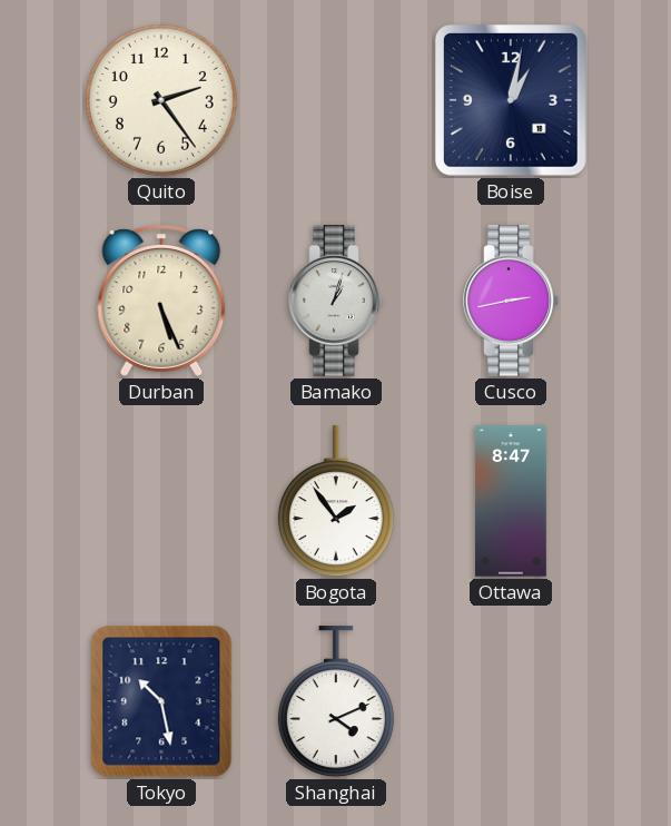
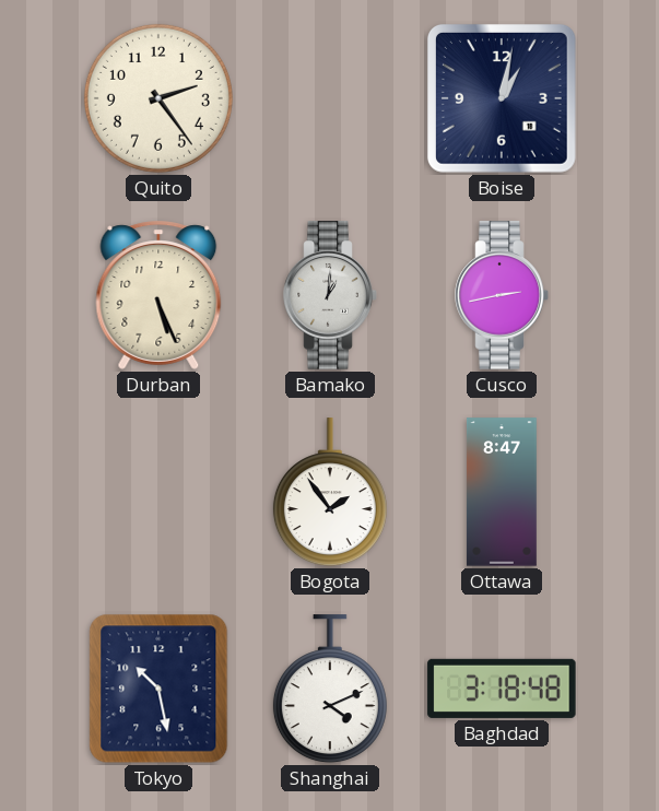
Bamako: 1:03 -> 1:01 (330, 295)
Baghdad: none -> 3:18 (502, 689)
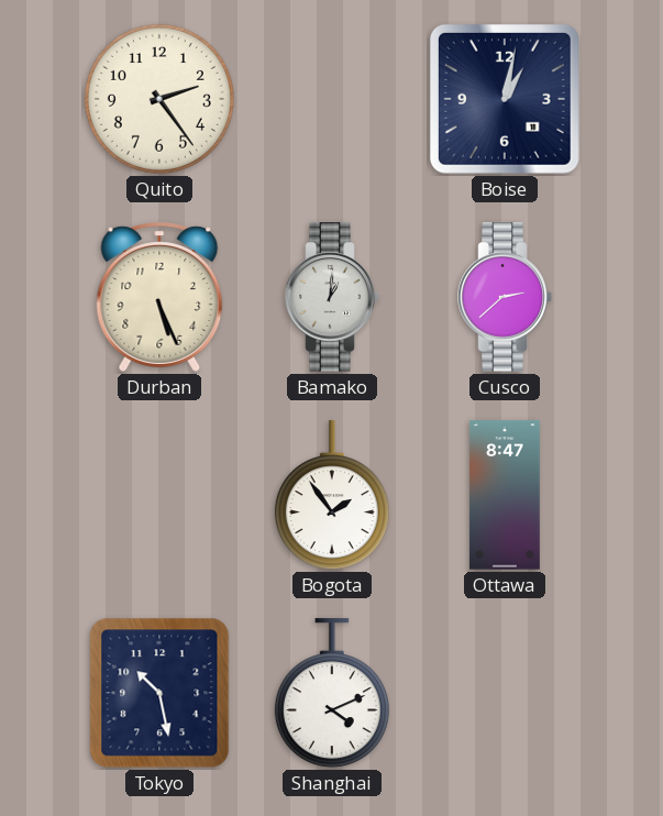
Cusco: 2:43 -> 2:38 (505, 297)
Baghdad: 3:18 -> none (502, 689)
